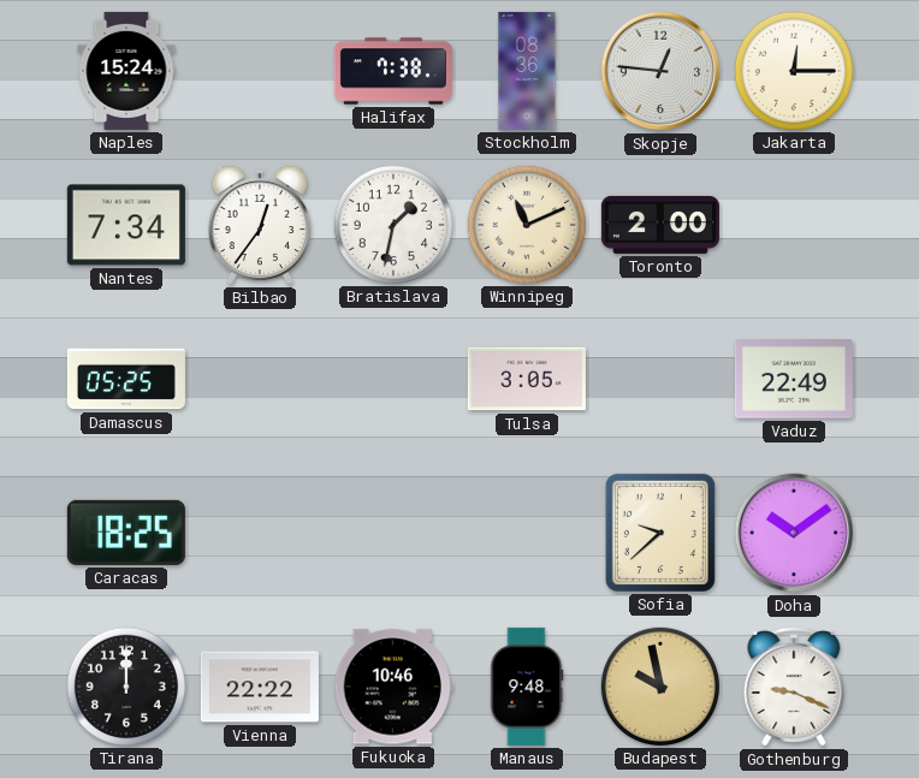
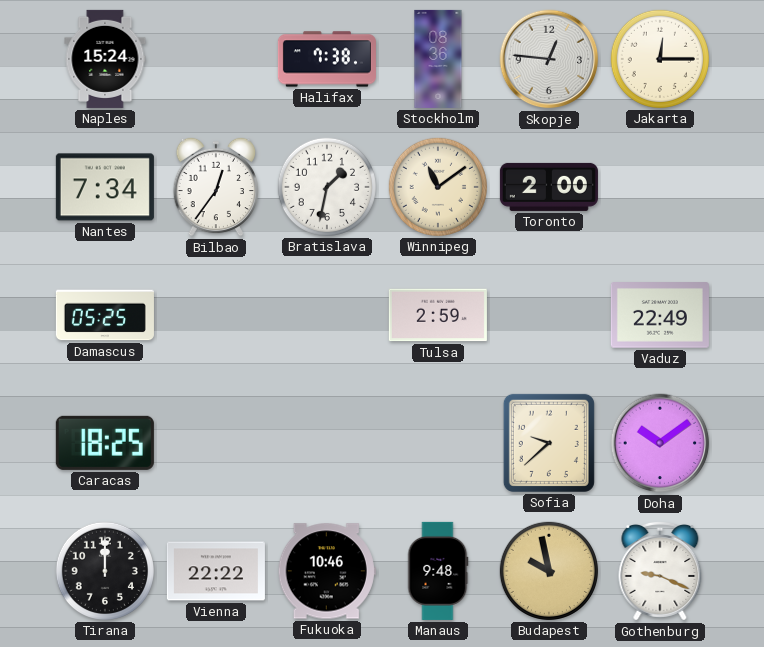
Winnipeg: 11:11 -> 11:09 (438, 187)
Tulsa: 3:05 -> 2:59 (438, 315)
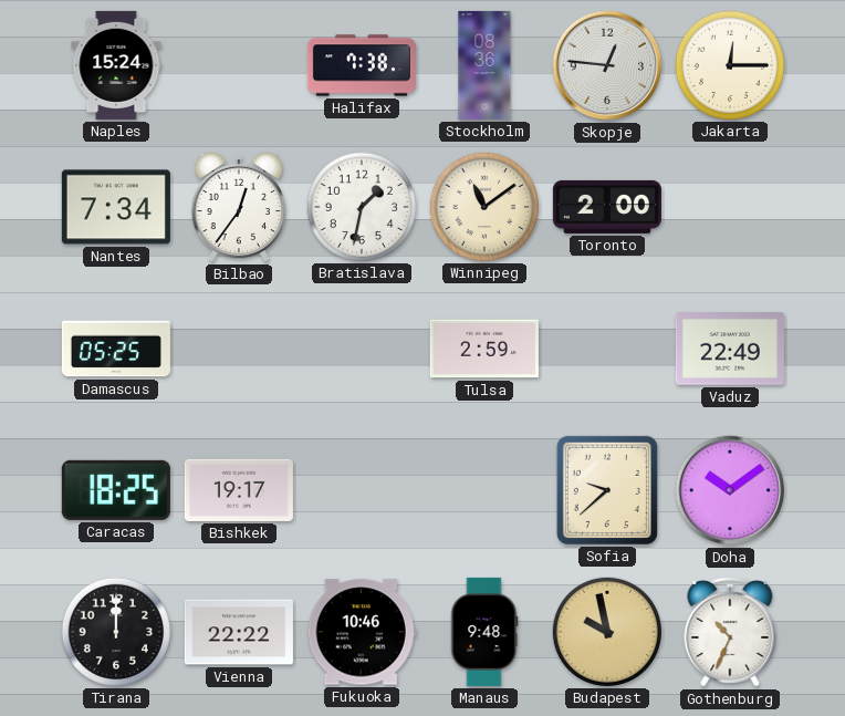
Bishkek: none -> 19:17 (239, 490)
Gothenburg: 9:19 -> 10:34 (730, 632)
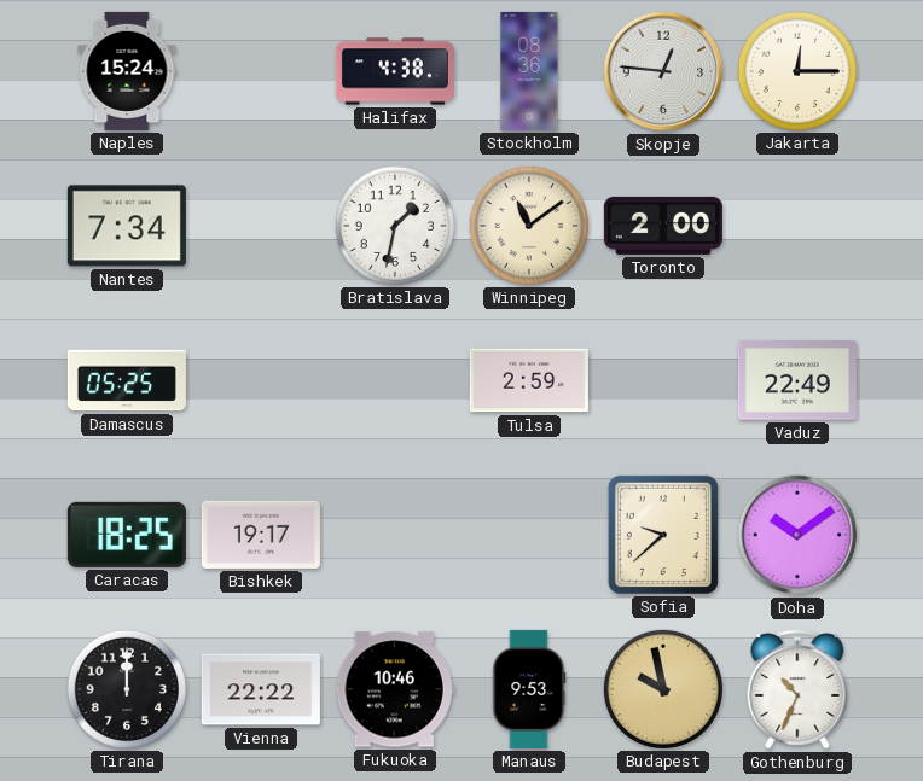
Halifax: 7:38 -> 4:38 (395, 71)
Bilbao: 12:36 -> none (238, 207)
Manaus: 9:48 -> 9:53 (529, 689)
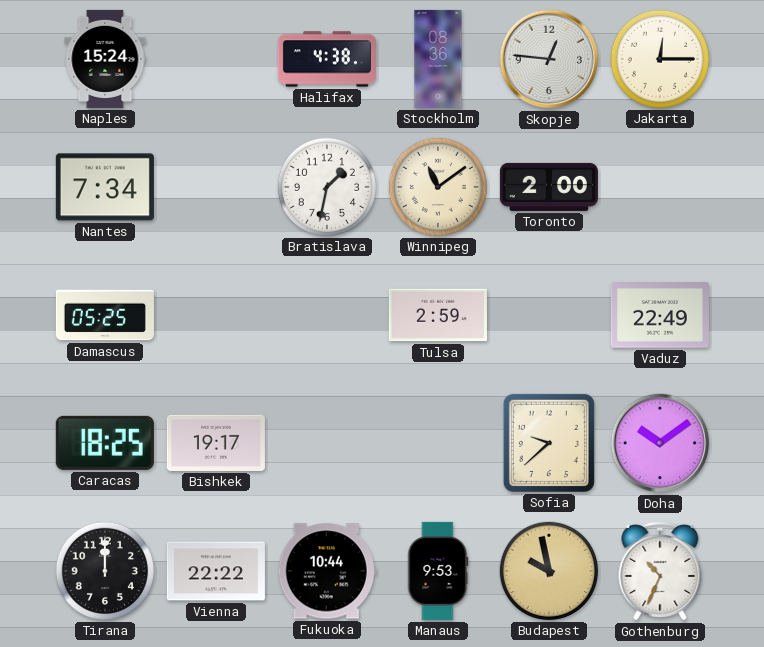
Fukuoka: 10:46 -> 10:44 (327, 571)
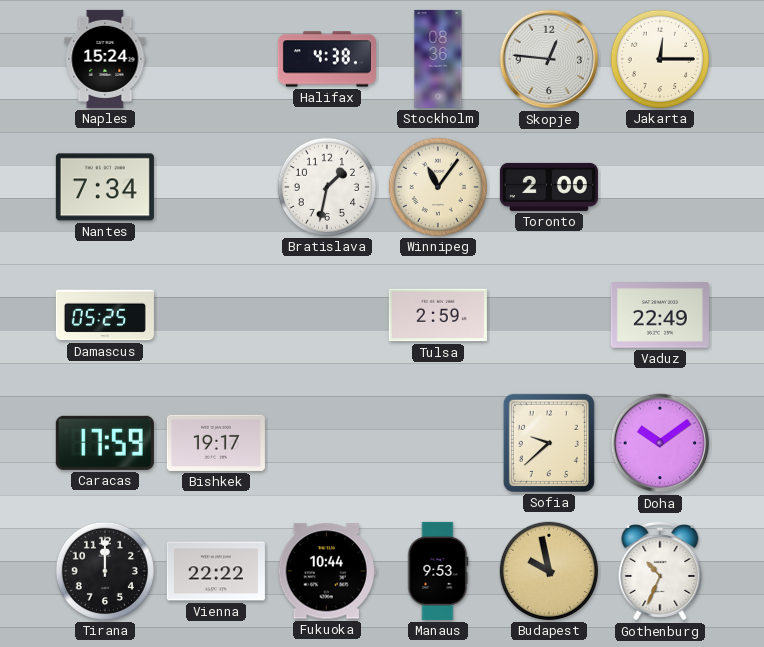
Winnipeg: 11:09 -> 11:06 (438, 187)
Caracas: 18:25 -> 17:59 (105, 443)
